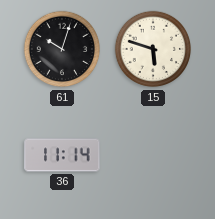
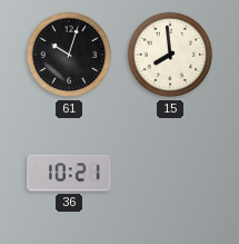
15: 5:48 -> 7:59 (170, 55)
36: 11:14 -> 10:21 (69, 173)
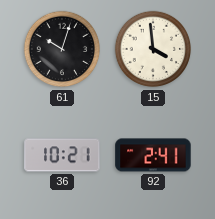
15: 7:59 -> 3:59 (153, 49)
92: none -> 2:41 (153, 155)
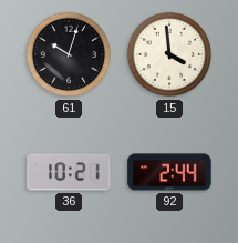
92: 2:41 -> 2:44 (169, 172)
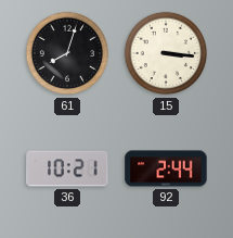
61: 10:03 -> 8:03 (67, 53)
15: 3:59 -> 3:16 (166, 53)
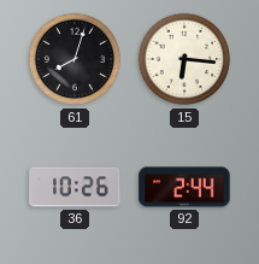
15: 3:16 -> 6:16 (184, 59)
36: 10:21 -> 10:26 (75, 187)
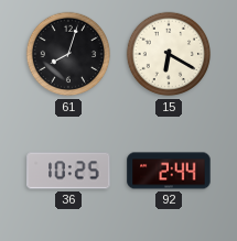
15: 6:16 -> 6:20 (169, 54)
36: 10:26 -> 10:25 (68, 171)
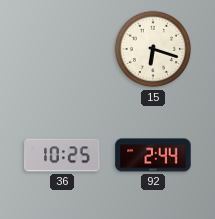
61: 8:03 -> none (68, 54)
15: 6:20 -> 6:18 (153, 49)
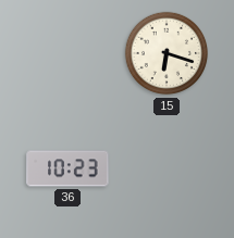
36: 10:25 -> 10:23 (67, 168)
92: 2:44 -> none (153, 155)
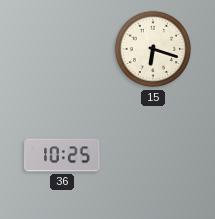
36: 10:23 -> 10:25 (62, 155)
